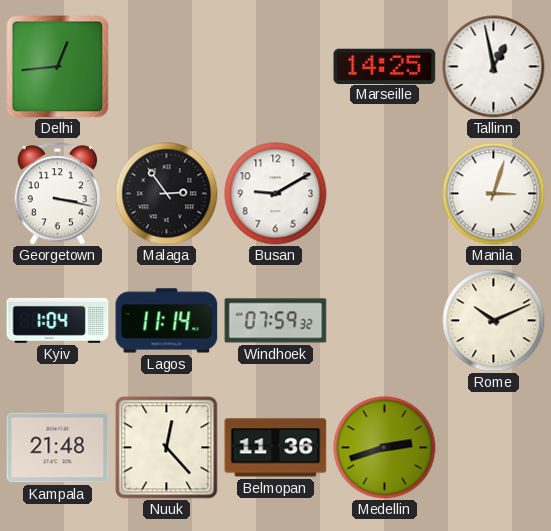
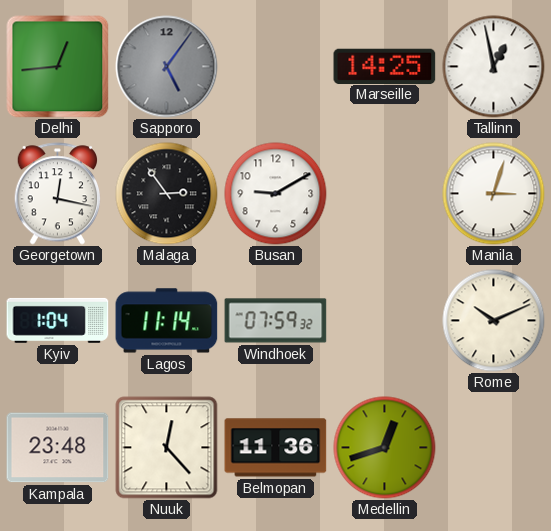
Sapporo: none -> 5:06 (167, 67)
Georgetown: 3:17 -> 12:17 (58, 194)
Kampala: 21:48 -> 23:48 (58, 448)
Medellin: 2:42 -> 12:42 (385, 448)
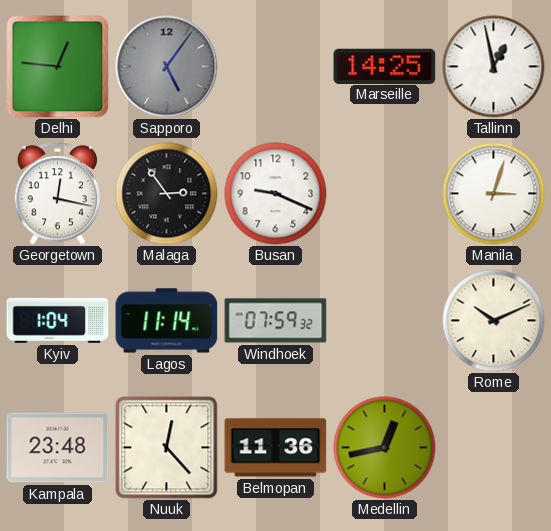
Delhi: 12:44 -> 12:46 (58, 67)
Busan: 9:10 -> 9:19 (276, 194)
Medellin: 12:42 -> 12:43 (385, 448)
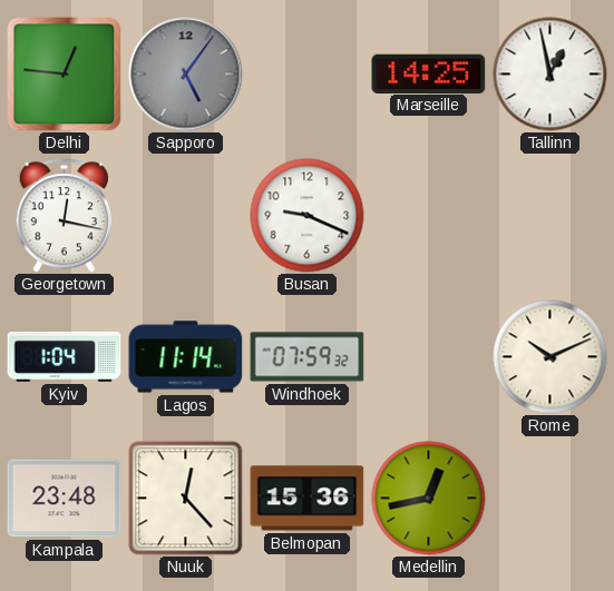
Malaga: 2:54 -> none (167, 194)
Manila: 3:03 -> none (494, 194)
Belmopan: 11:36 -> 15:36 (308, 499)
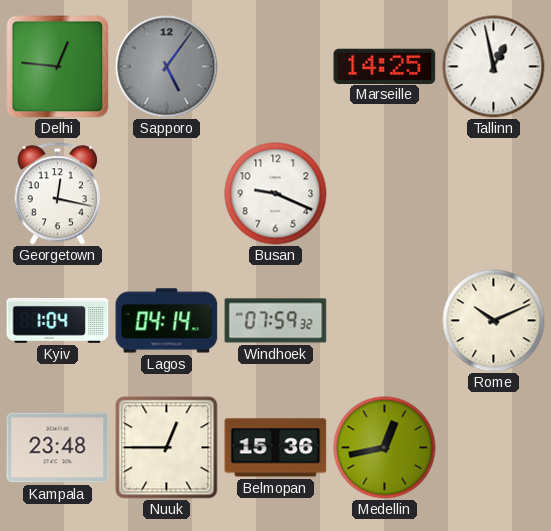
Lagos: 11:14 -> 04:14 (167, 321)
Nuuk: 12:23 -> 12:45 (167, 448)
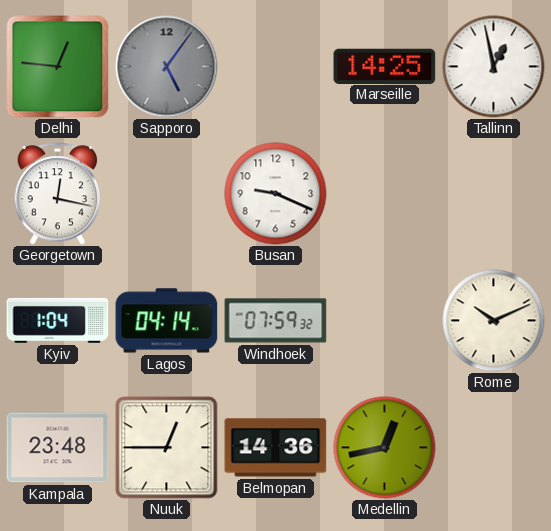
Belmopan: 15:36 -> 14:36 (276, 448)
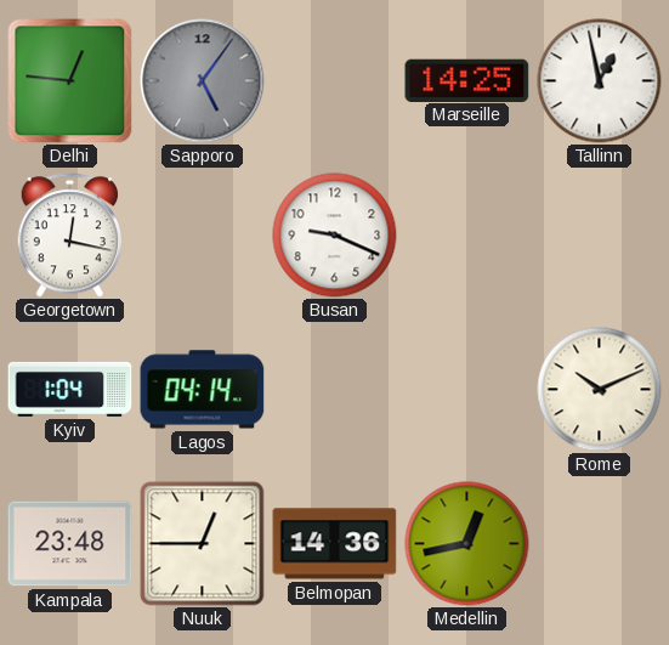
Windhoek: 07:59 -> none (276, 321)
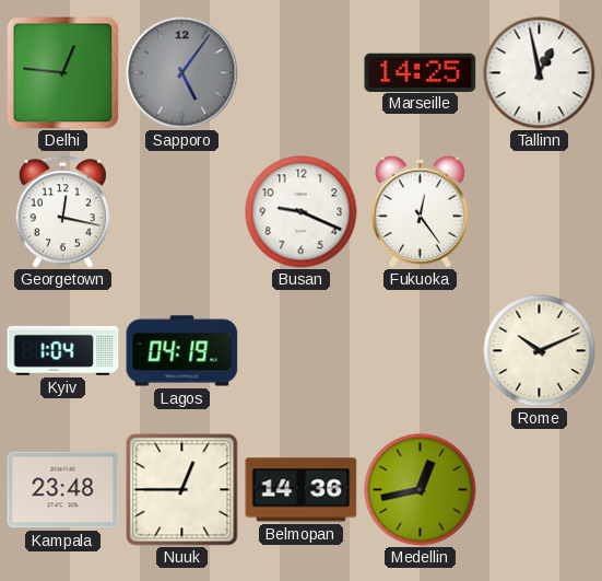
Fukuoka: none -> 12:24 (420, 211)
Lagos: 04:14 -> 04:19 (182, 351)
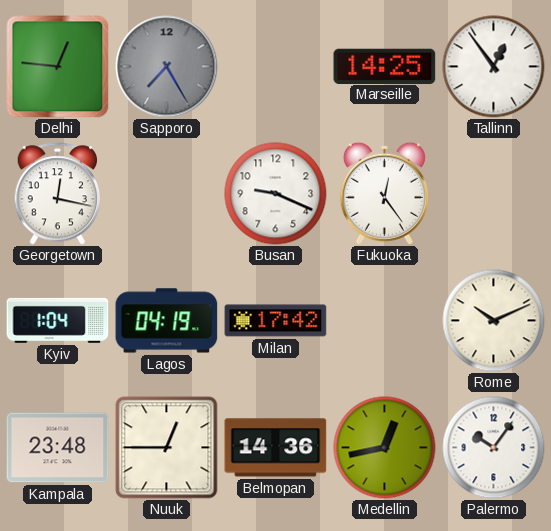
Sapporo: 5:06 -> 7:25 (167, 67)
Tallinn: 12:58 -> 12:54 (494, 67)
Milan: none -> 17:42 (276, 321)
Palermo: none -> 10:06 (494, 448)
